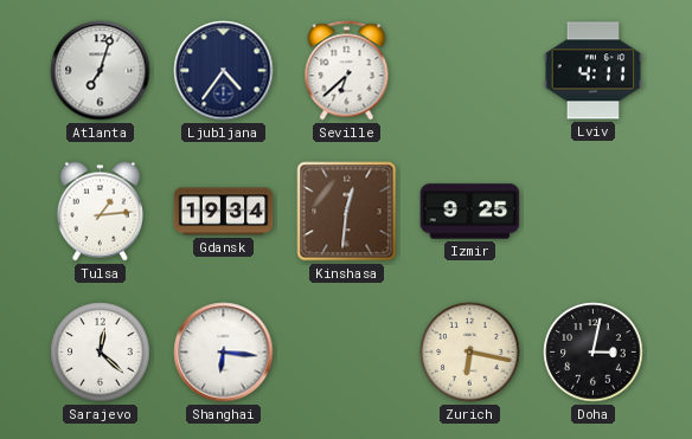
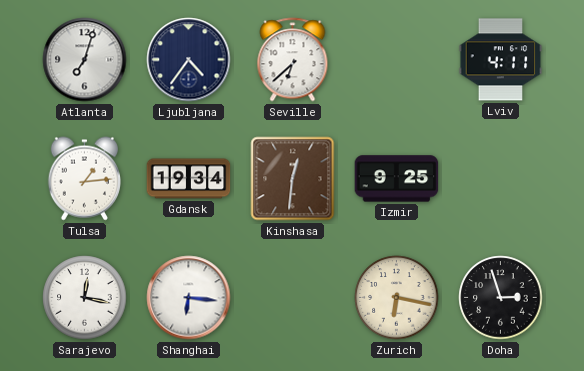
Sarajevo: 12:22 -> 12:17 (85, 298)
Doha: 3:02 -> 2:57 (501, 298)
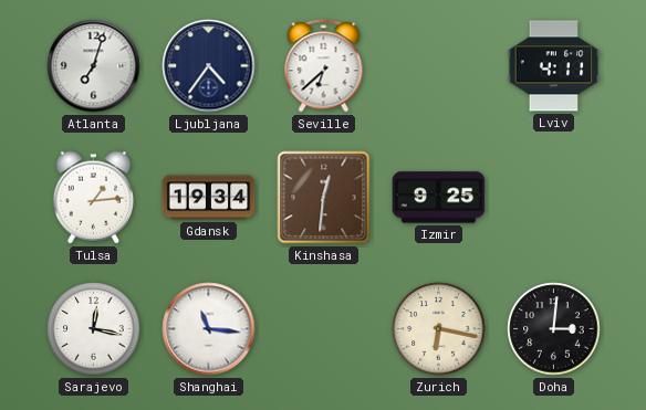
Shanghai: 6:16 -> 11:16 (209, 329)
Doha: 2:57 -> 3:01 (554, 329)
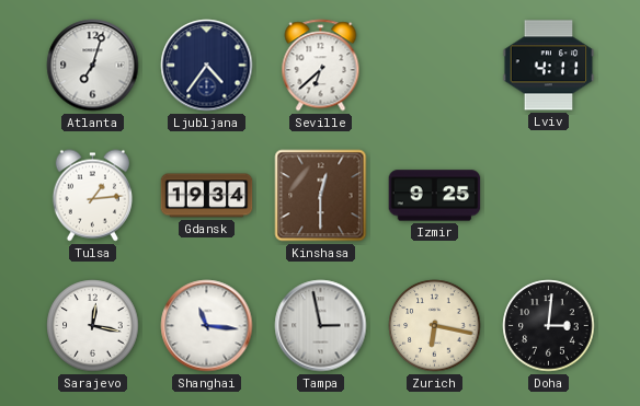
Kinshasa: 12:31 -> 12:30 (321, 196)
Tampa: none -> 2:58 (321, 326)
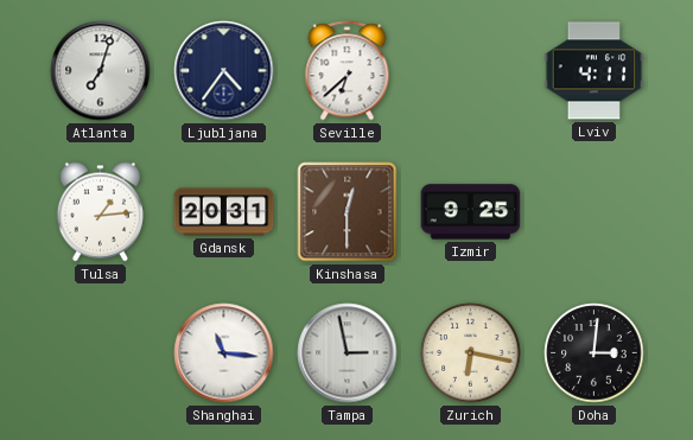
Gdansk: 19:34 -> 20:31 (224, 212)
Sarajevo: 12:17 -> none (93, 326)
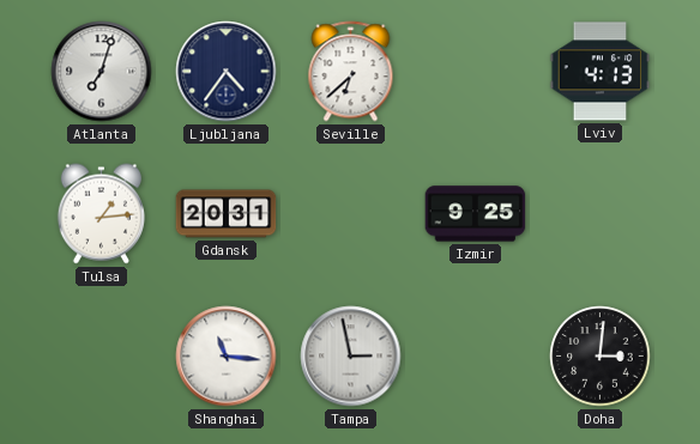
Lviv: 4:11 -> 4:13 (601, 72)
Kinshasa: 12:30 -> none (348, 212)
Zurich: 6:17 -> none (471, 353)
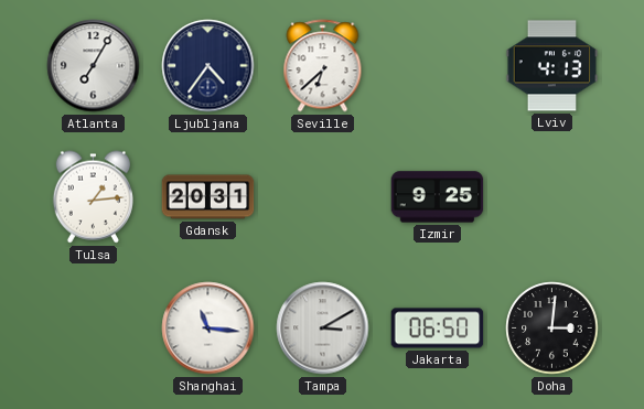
Atlanta: 7:03 -> 7:05 (94, 66)
Tampa: 2:58 -> 3:10 (323, 329)
Jakarta: none -> 06:50 (438, 329)
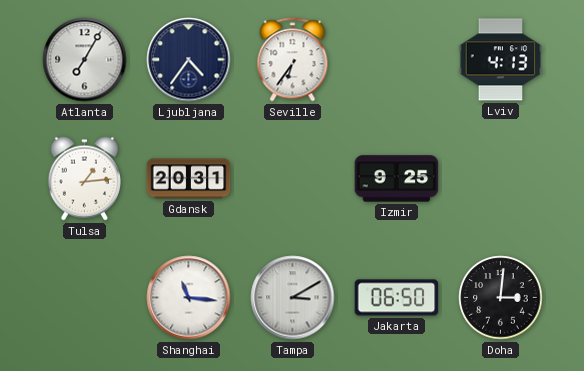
Seville: 6:38 -> 6:36 (293, 60)
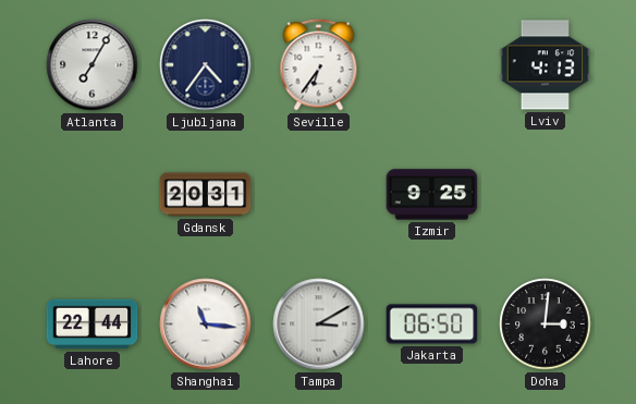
Tulsa: 1:14 -> none (84, 179)
Lahore: none -> 22:44 (93, 325)
